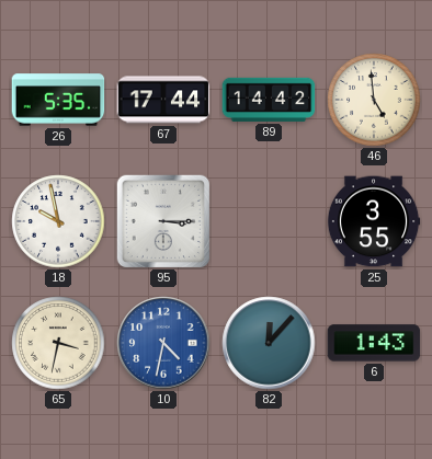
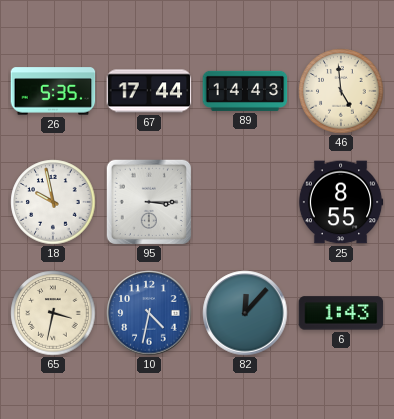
89: 14:42 -> 14:43 (245, 91)
25: 3:55 -> 8:55 (341, 202)
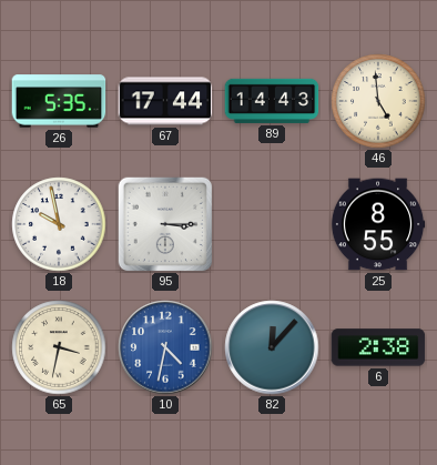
6: 1:43 -> 2:38 (378, 347)
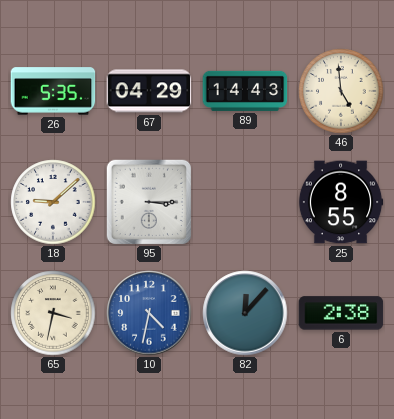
67: 17:44 -> 04:29 (149, 91)
18: 9:58 -> 9:08 (53, 202)
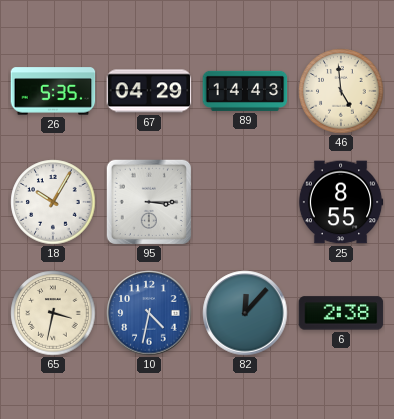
18: 9:08 -> 10:05 (53, 202)
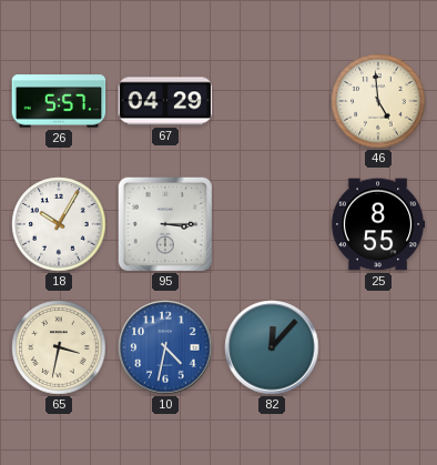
26: 5:35 -> 5:57 (59, 101)
89: 14:43 -> none (245, 91)
6: 2:38 -> none (341, 313)
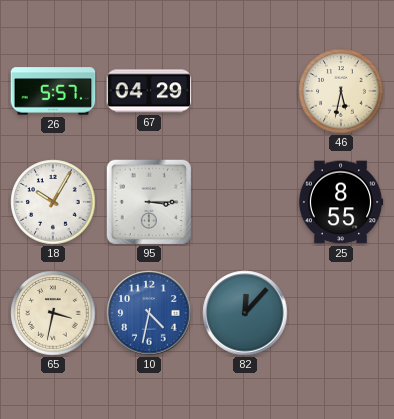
46: 4:59 -> 5:32 (341, 91)
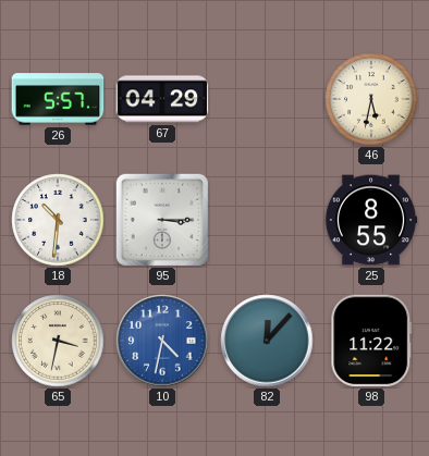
18: 10:05 -> 10:31 (58, 220)
98: none -> 11:22 (371, 341)
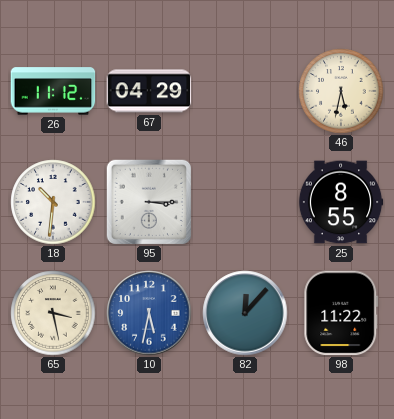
26: 5:57 -> 11:12 (53, 91)
65: 3:32 -> 3:28 (53, 313)
10: 4:32 -> 5:32 (149, 313)
